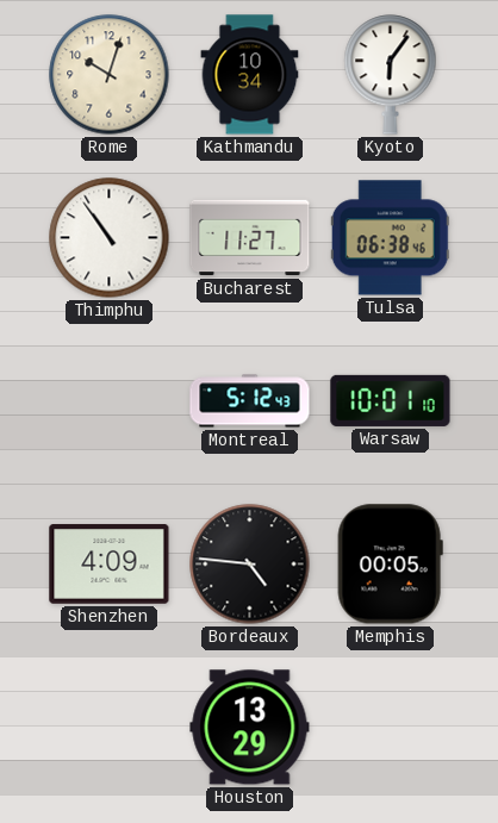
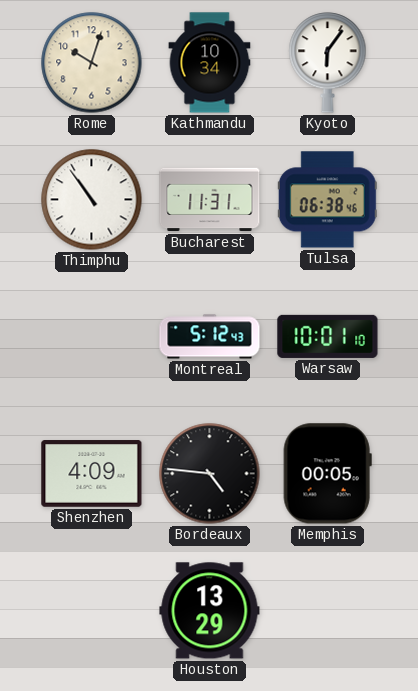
Bucharest: 11:27 -> 11:31 (210, 200)
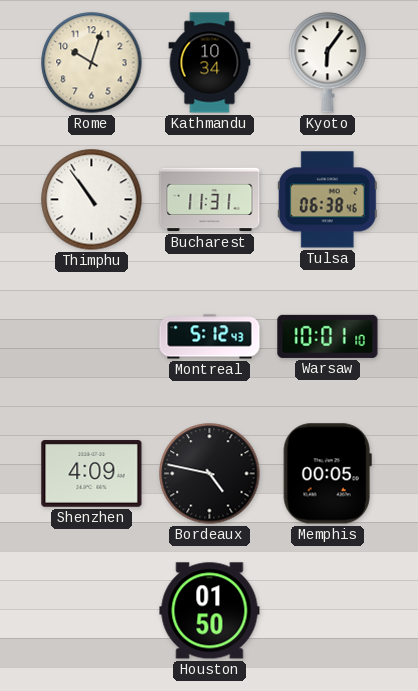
Bordeaux: 4:46 -> 4:47 (210, 474)
Houston: 13:29 -> 01:50 (210, 611)
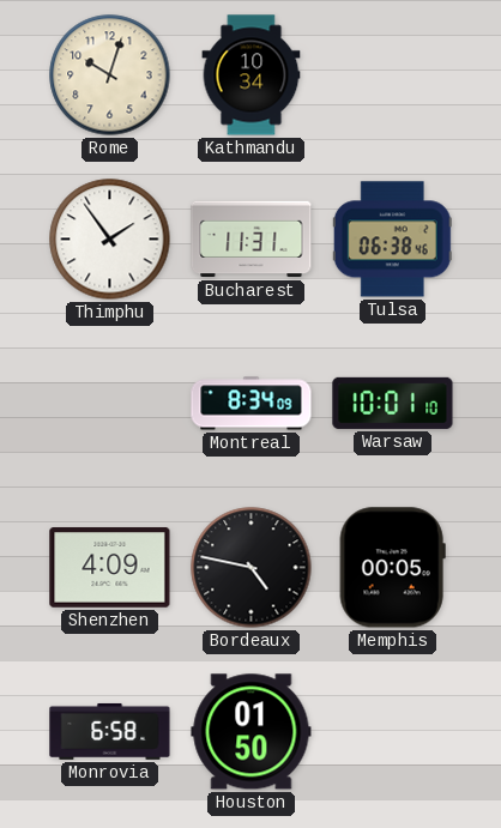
Kyoto: 6:06 -> none (328, 63)
Thimphu: 10:54 -> 1:54 (110, 240)
Montreal: 5:12 -> 8:34 (252, 404)
Monrovia: none -> 6:58 (110, 731)
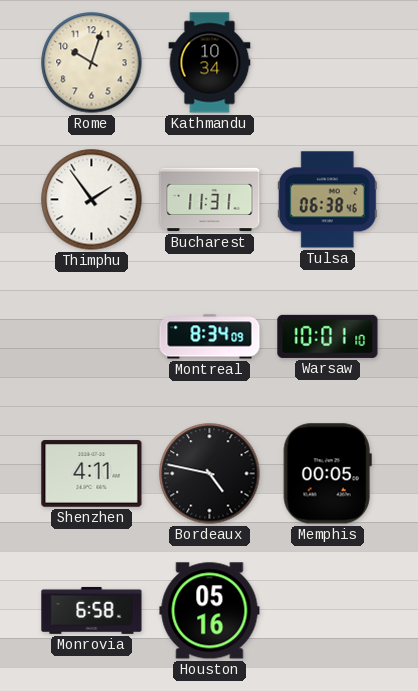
Shenzhen: 4:09 -> 4:11 (92, 474)
Houston: 01:50 -> 05:16 (210, 611)
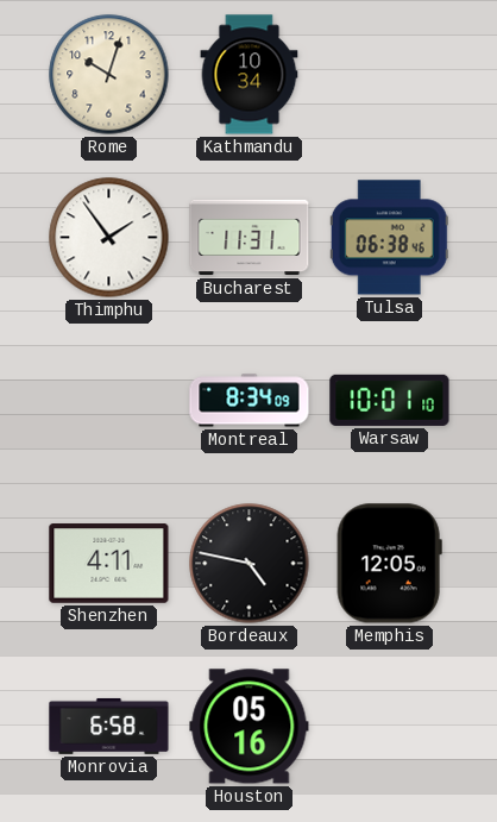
Memphis: 00:05 -> 12:05 (389, 564)
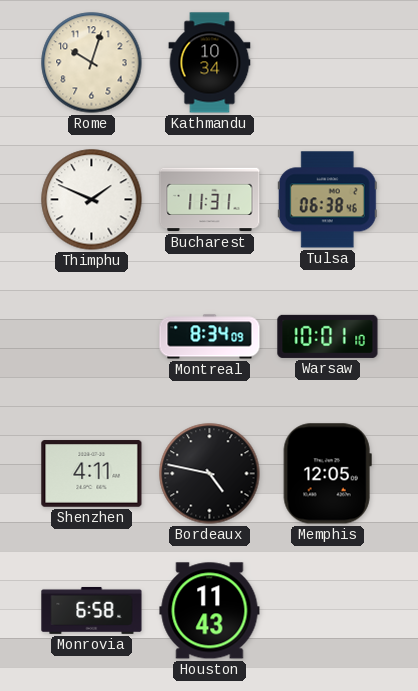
Thimphu: 1:54 -> 1:49 (92, 200)
Houston: 05:16 -> 11:43 (210, 611)
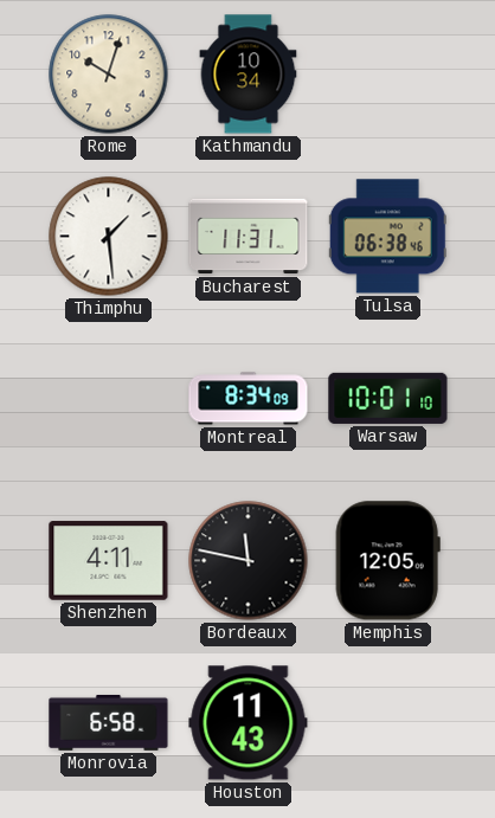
Thimphu: 1:49 -> 1:29 (109, 237)
Bordeaux: 4:47 -> 11:47 (249, 561)
